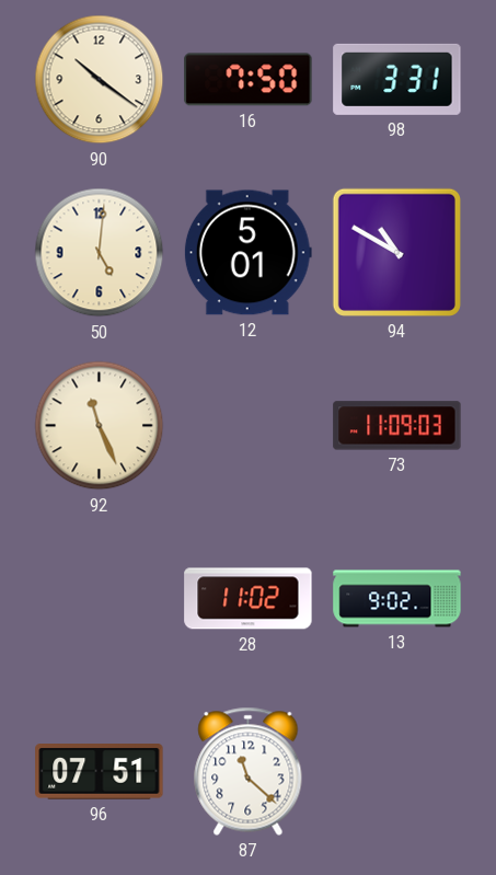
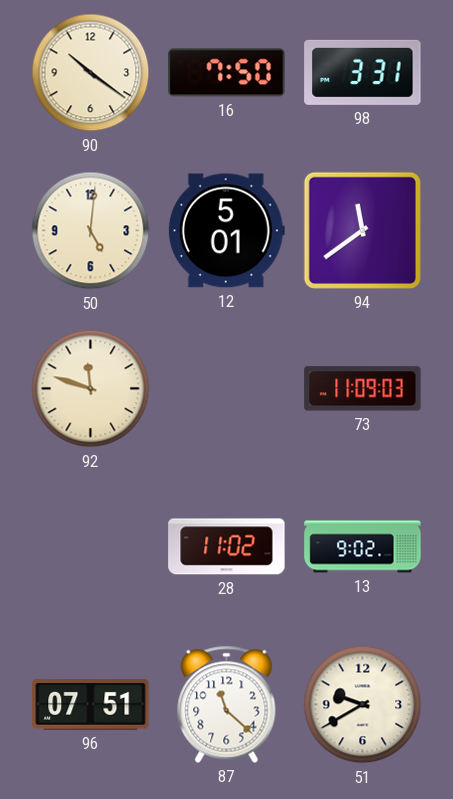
94: 10:50 -> 11:39 (362, 230)
92: 11:26 -> 11:48 (91, 389)
51: none -> 9:40 (363, 705)
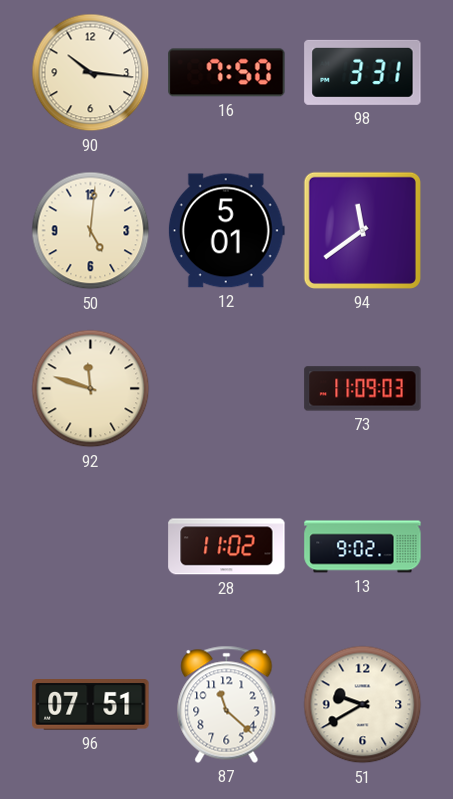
90: 10:21 -> 10:16 (91, 73)
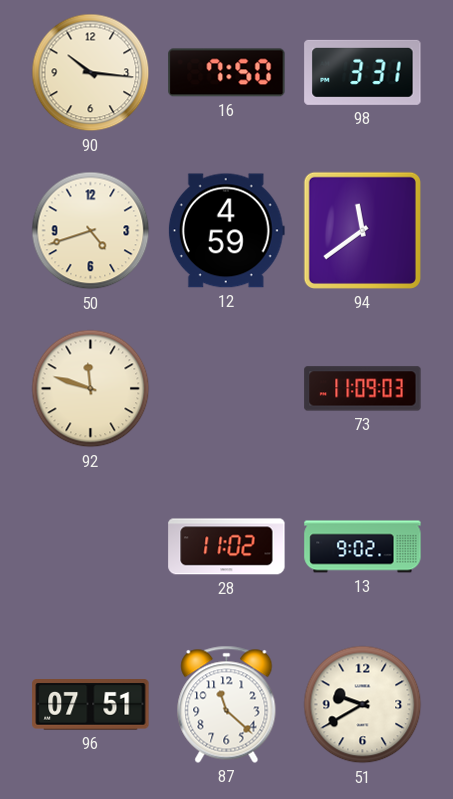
50: 5:01 -> 4:42 (91, 231)
12: 5:01 -> 4:59 (226, 231)
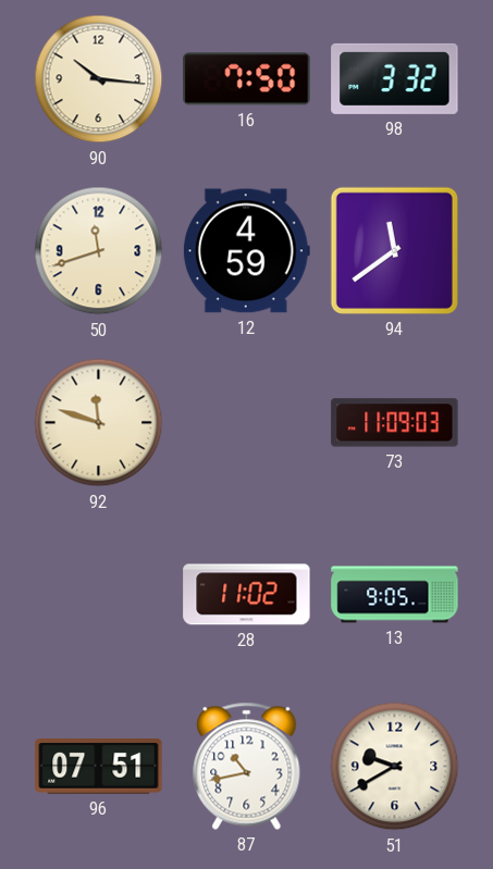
98: 3:31 -> 3:32 (395, 78)
50: 4:42 -> 11:42 (99, 251)
13: 9:02 -> 9:05 (395, 595)
87: 11:22 -> 10:43 (247, 766)
